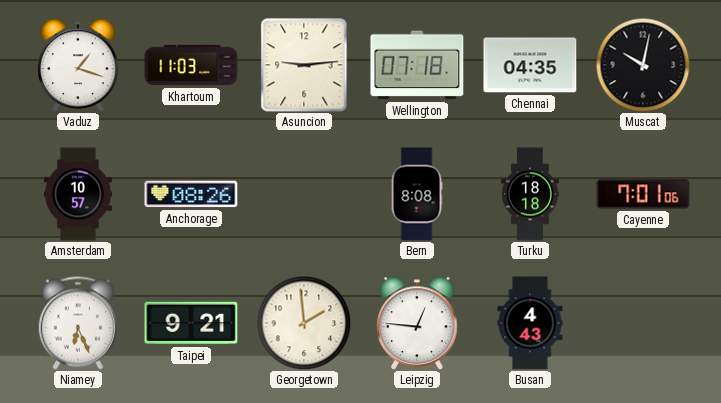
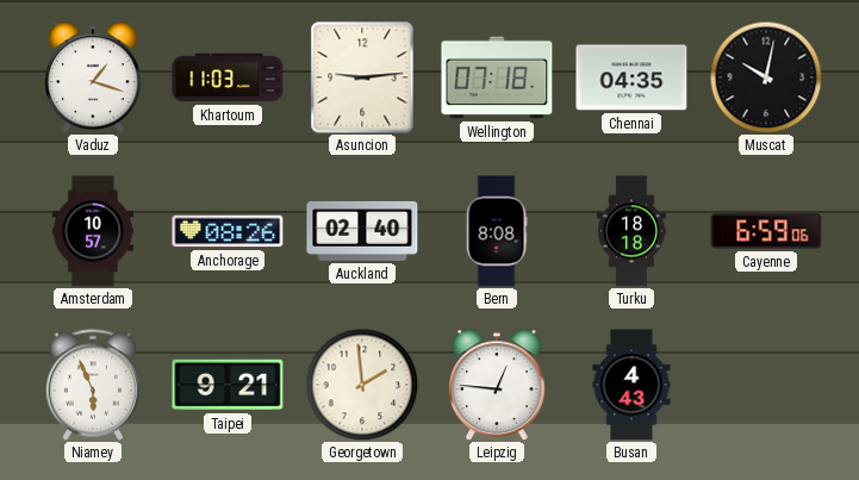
Auckland: none -> 02:40 (362, 231)
Cayenne: 7:01 -> 6:59 (766, 231)
Niamey: 6:26 -> 5:56 (93, 385)
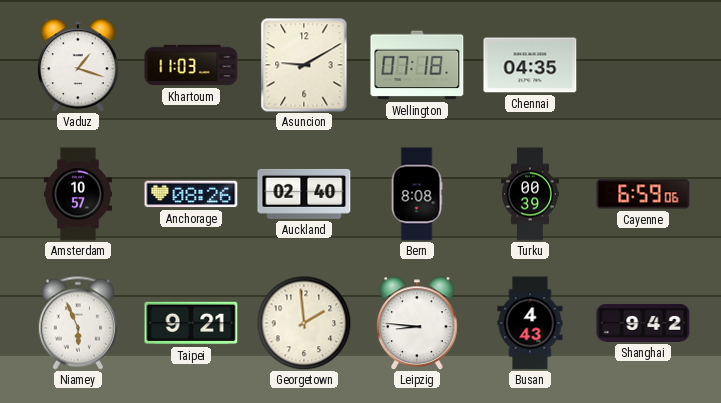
Asuncion: 9:14 -> 9:10 (304, 65)
Muscat: 10:02 -> none (766, 77)
Turku: 18:18 -> 00:39 (531, 194)
Leipzig: 12:46 -> 8:46 (417, 323)
Shanghai: none -> 9:42 (643, 323)
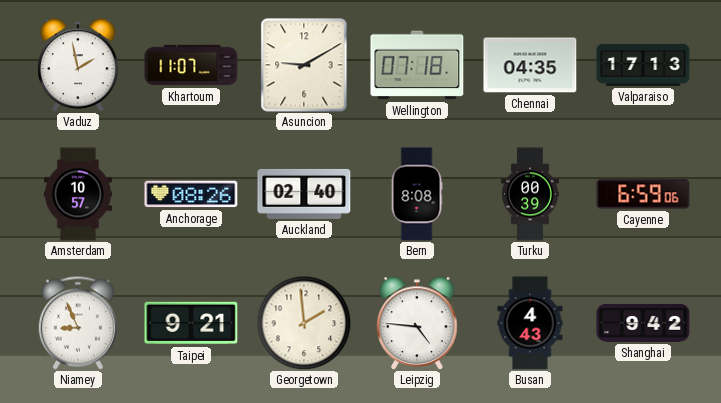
Vaduz: 1:18 -> 1:58 (78, 65)
Khartoum: 11:03 -> 11:07 (191, 65)
Valparaiso: none -> 17:13 (643, 65)
Niamey: 5:56 -> 8:56 (78, 323)
Leipzig: 8:46 -> 4:46 (417, 323)
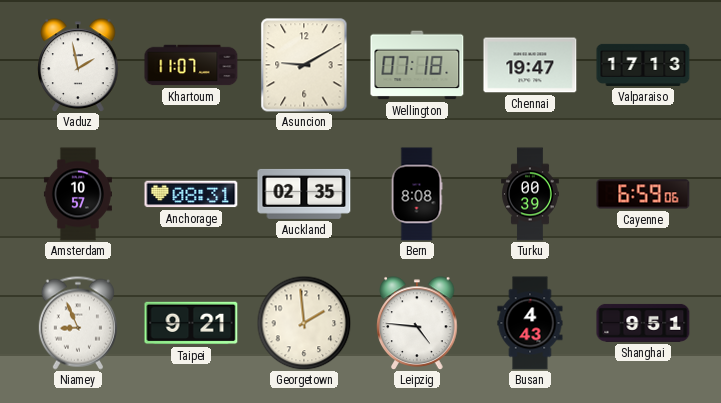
Chennai: 04:35 -> 19:47 (530, 65)
Anchorage: 08:26 -> 08:31 (191, 194)
Auckland: 02:40 -> 02:35 (304, 194)
Shanghai: 9:42 -> 9:51 (643, 323)
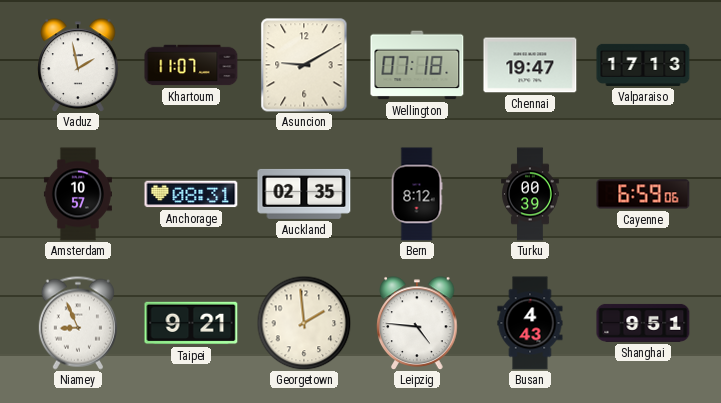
Bern: 8:08 -> 8:12 (417, 194)
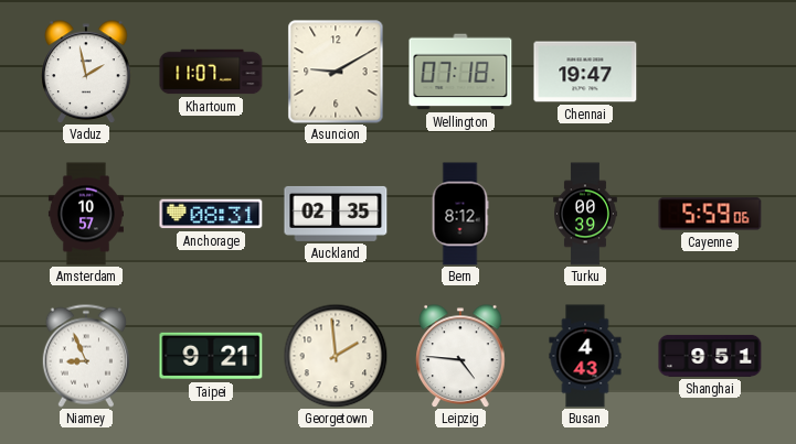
Valparaiso: 17:13 -> none (643, 65)
Cayenne: 6:59 -> 5:59 (710, 214)
